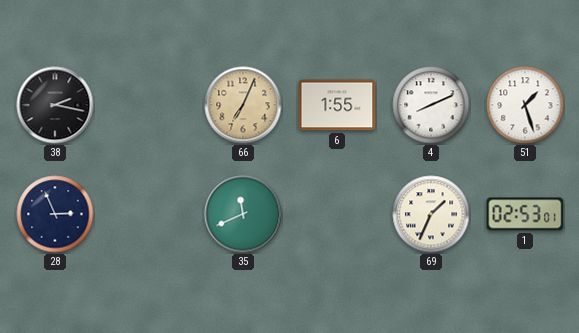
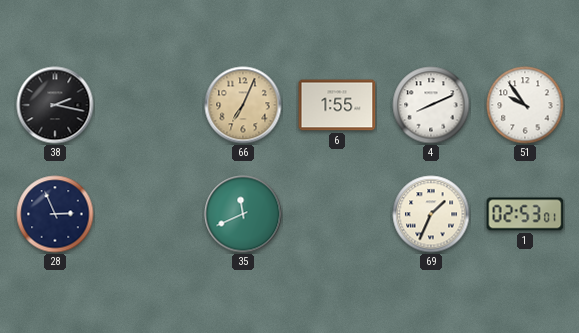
51: 1:27 -> 9:54 (525, 105)
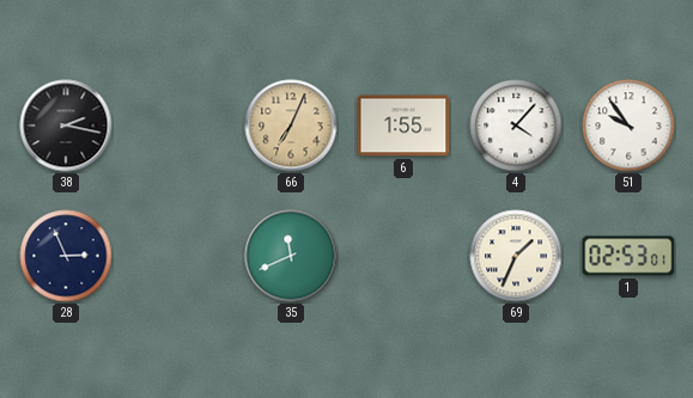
4: 8:11 -> 4:07 (516, 125)
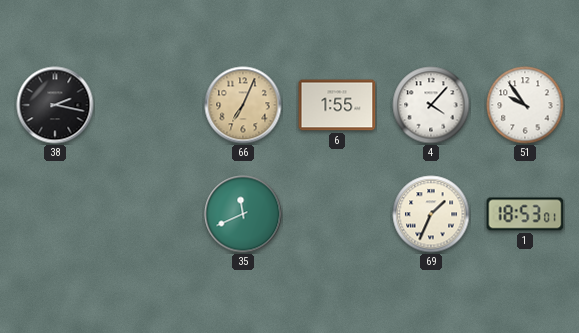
28: 2:56 -> none (66, 256)
1: 02:53 -> 18:53 (525, 214)
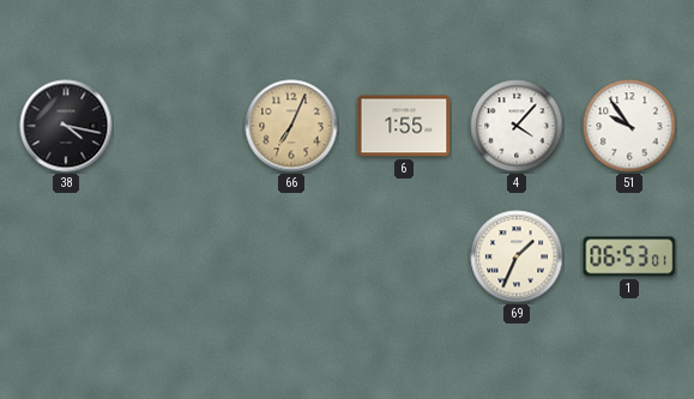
38: 2:17 -> 4:17 (66, 126)
35: 11:41 -> none (243, 214)
1: 18:53 -> 06:53 (629, 256)
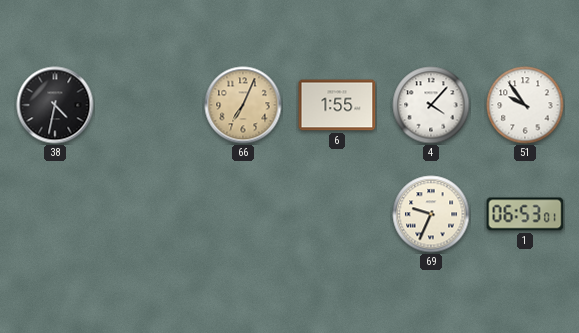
38: 4:17 -> 4:32 (55, 105)
69: 1:34 -> 9:34 (431, 214)
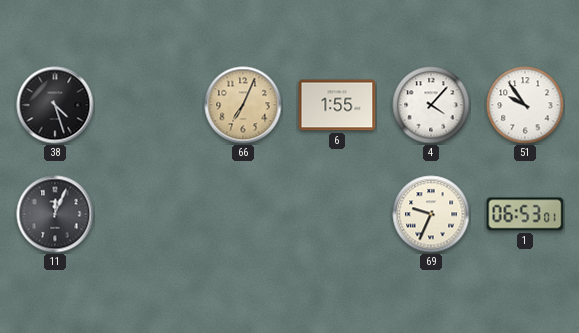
38: 4:32 -> 4:27 (55, 105)
11: none -> 12:04 (55, 214)
